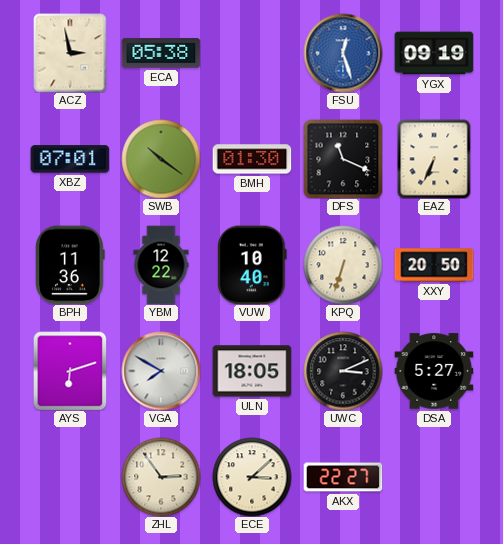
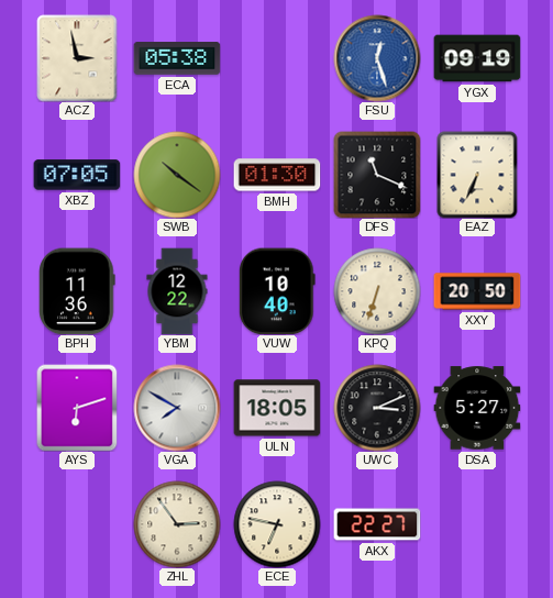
XBZ: 07:01 -> 07:05 (77, 175)
ECE: 3:08 -> 6:47 (277, 524)
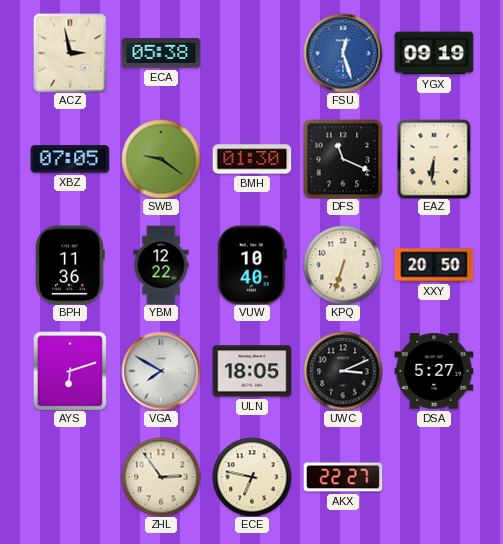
SWB: 10:21 -> 9:21 (161, 159)
EAZ: 6:34 -> 6:31 (434, 159)
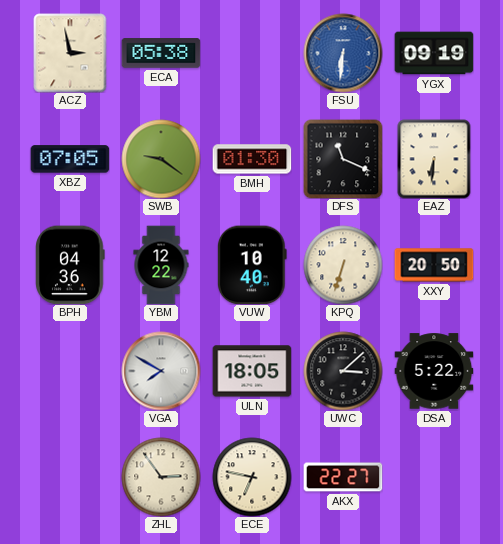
FSU: 12:27 -> 6:31 (343, 53)
BPH: 11:36 -> 04:36 (70, 265)
AYS: 6:12 -> none (70, 371)
UWC: 3:11 -> 3:08 (343, 371)
DSA: 5:27 -> 5:22 (434, 371)
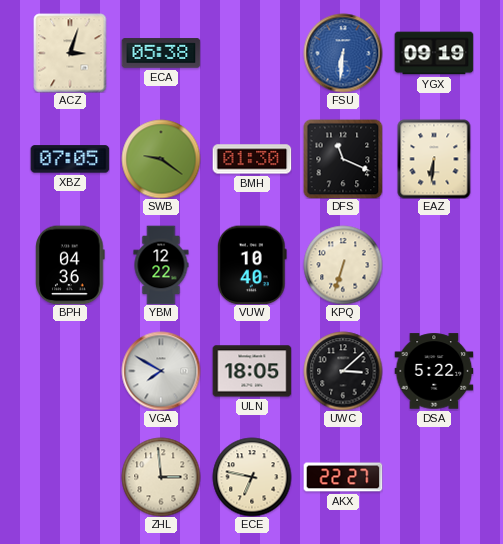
ACZ: 2:58 -> 3:03 (70, 53)
XXY: 20:50 -> none (434, 265)
ZHL: 2:54 -> 2:59 (161, 477)
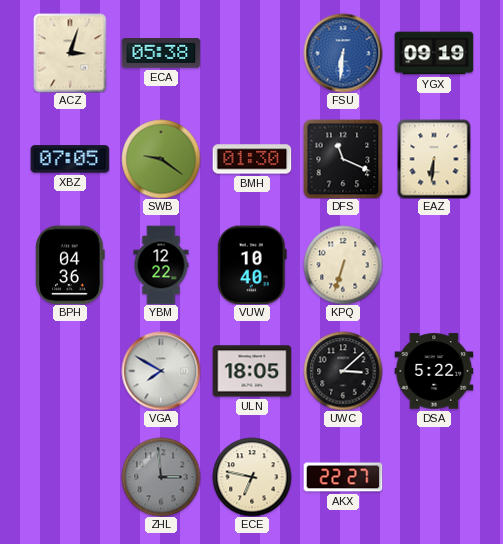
ZHL dial: cream -> grey (161, 477)
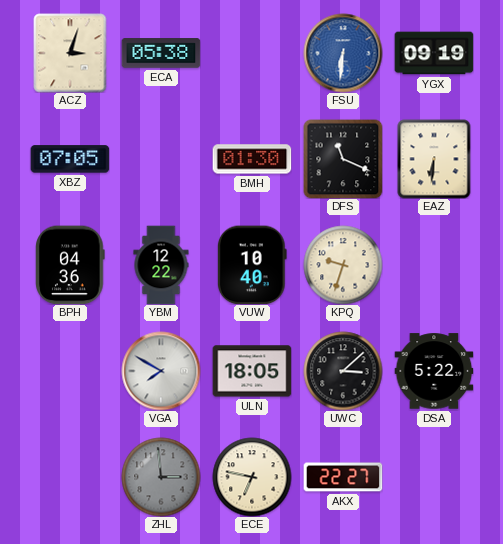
SWB: 9:21 -> none (161, 159)
KPQ: 6:33 -> 9:33 (343, 265)
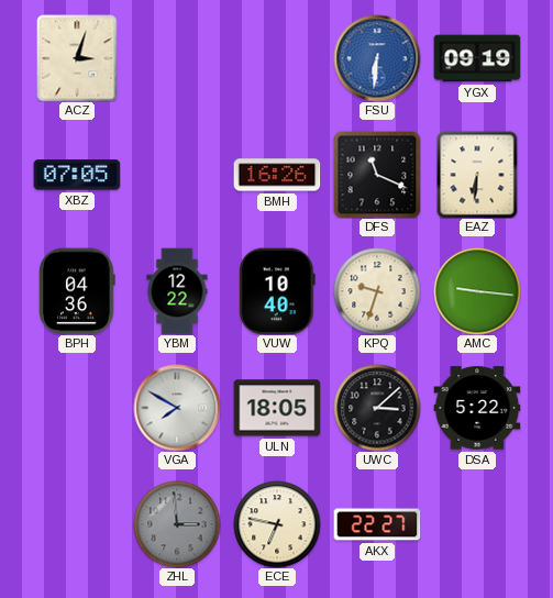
ECA: 05:38 -> none (161, 53)
BMH: 01:30 -> 16:26 (277, 175)
AMC: none -> 9:16 (477, 291)
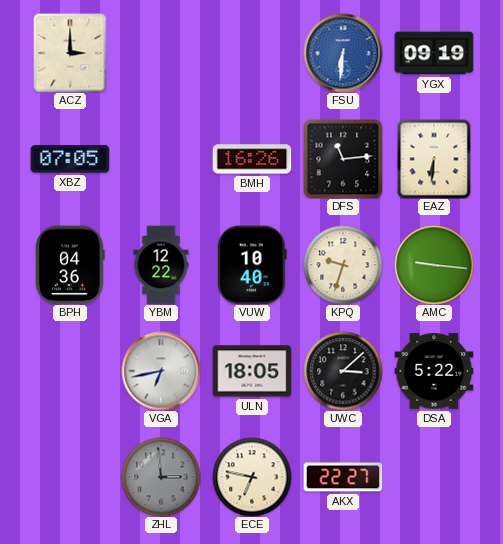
ACZ: 3:03 -> 3:00 (70, 53)
DFS: 11:19 -> 11:14 (343, 159)
VGA: 7:50 -> 6:43 (161, 371)
